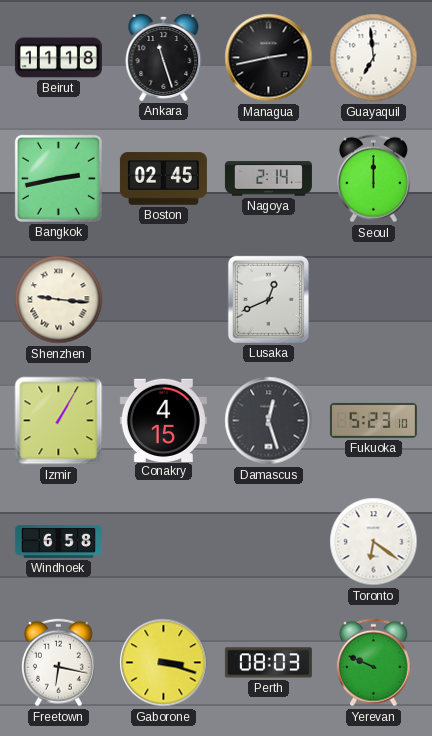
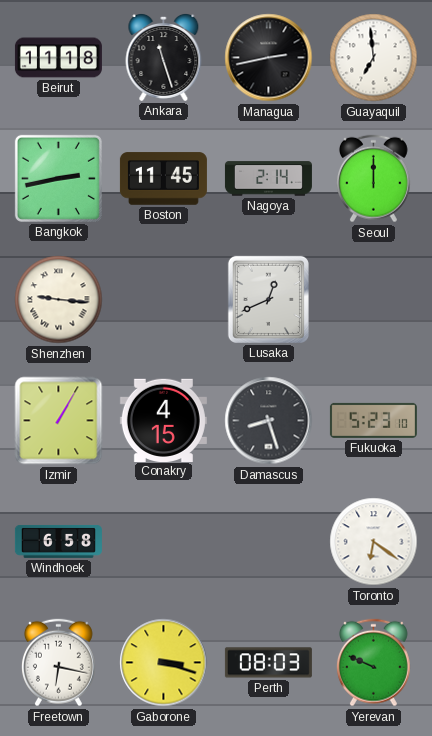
Boston: 02:45 -> 11:45 (163, 179)
Damascus: 12:27 -> 8:27 (269, 421)
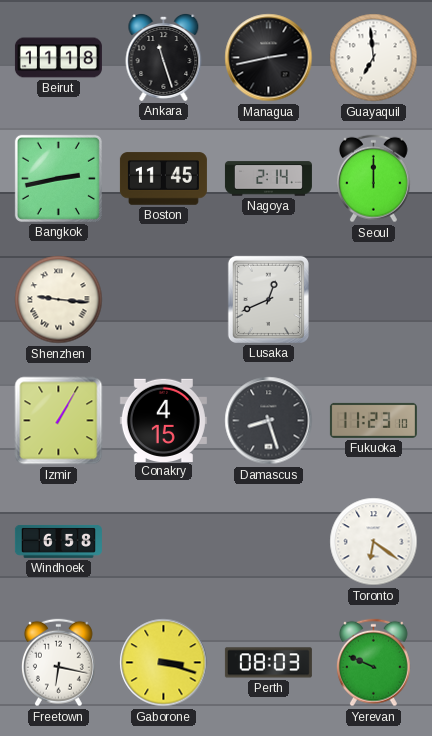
Fukuoka: 5:23 -> 11:23 (373, 420)
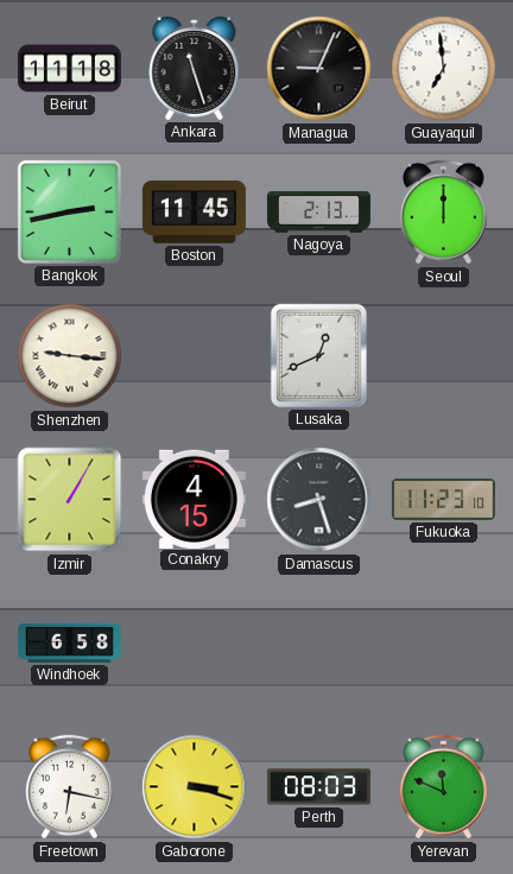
Managua: 2:43 -> 9:04 (319, 69)
Nagoya: 2:14 -> 2:13 (318, 213)
Toronto: 6:21 -> none (374, 542)
Yerevan: 9:49 -> 11:49 (443, 787)
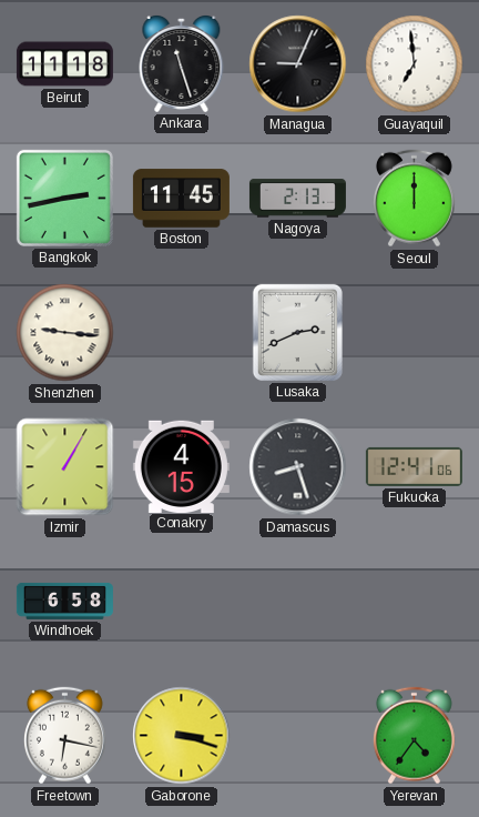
Lusaka: 12:41 -> 2:41 (297, 332)
Fukuoka: 11:23 -> 12:41 (414, 466)
Perth: 08:03 -> none (318, 787)
Yerevan: 11:49 -> 4:36 (414, 736)
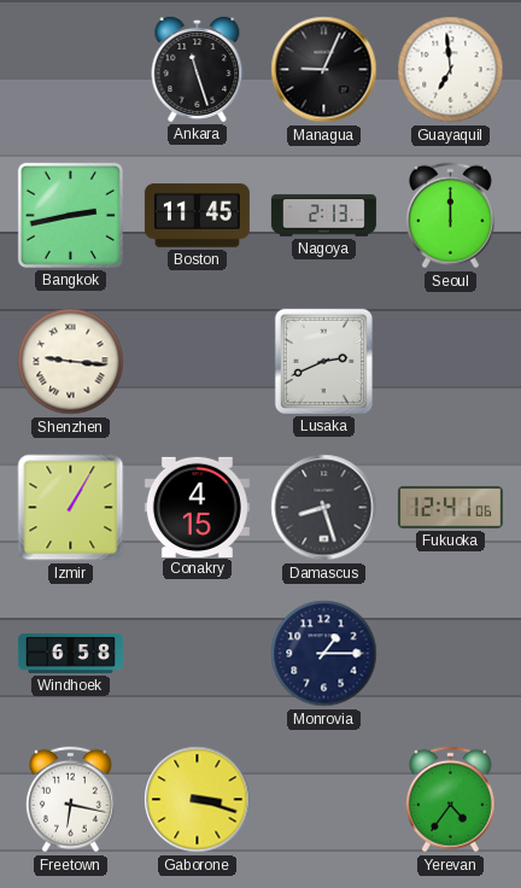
Beirut: 11:18 -> none (64, 64)
Monrovia: none -> 1:15 (324, 654)
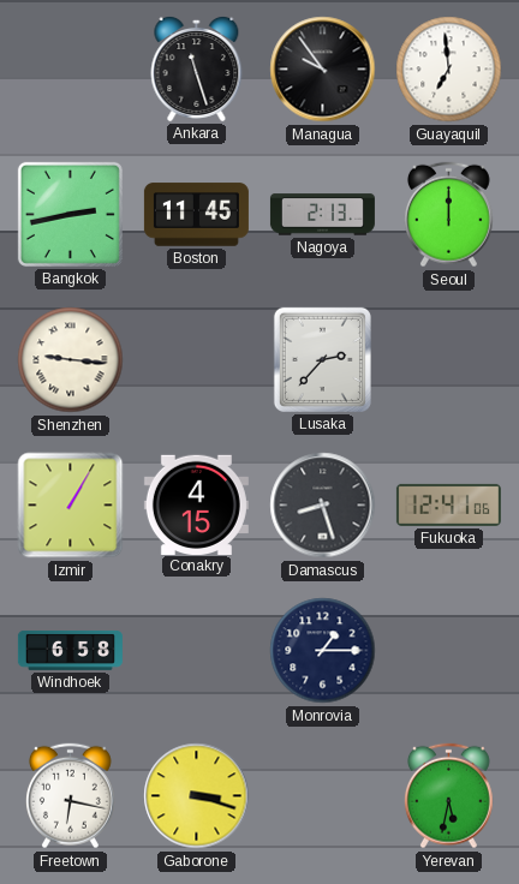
Managua: 9:04 -> 9:54 (323, 70)
Lusaka: 2:41 -> 2:37 (322, 359)
Yerevan: 4:36 -> 5:32 (448, 796)
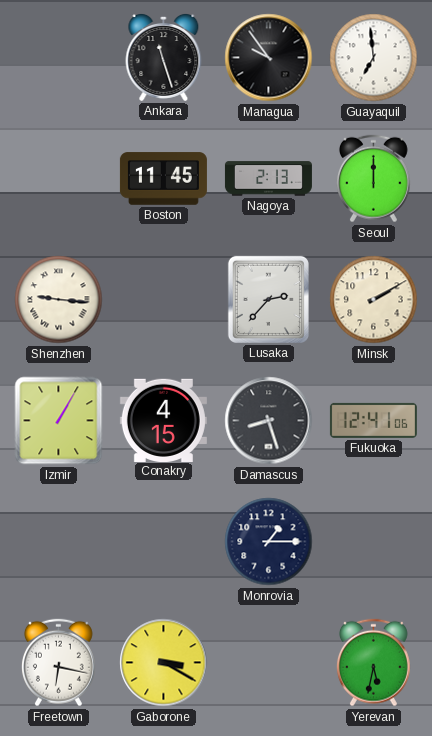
Bangkok: 2:43 -> none (70, 214)
Minsk: none -> 2:10 (374, 300)
Windhoek: 6:58 -> none (70, 650)
Gaborone: 3:18 -> 3:20 (164, 663)
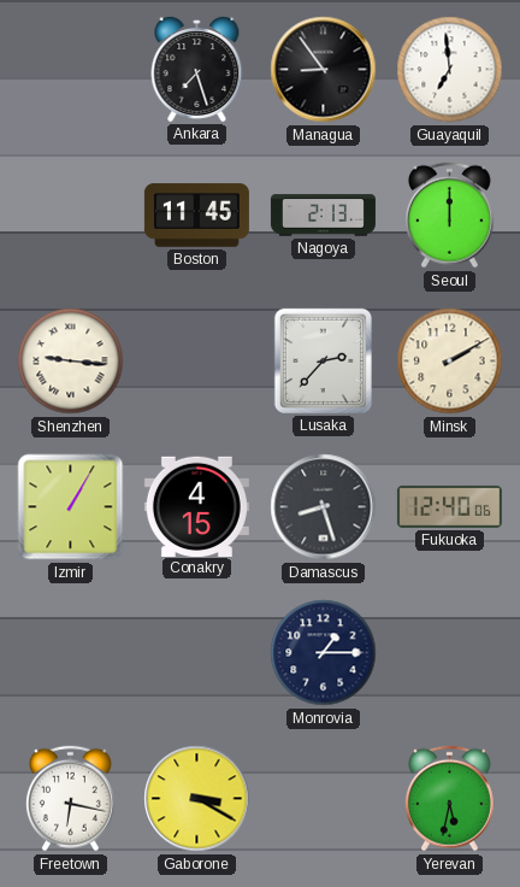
Ankara: 11:27 -> 7:27 (197, 69)
Managua: 9:54 -> 8:54 (324, 70)
Fukuoka: 12:41 -> 12:40 (449, 506)
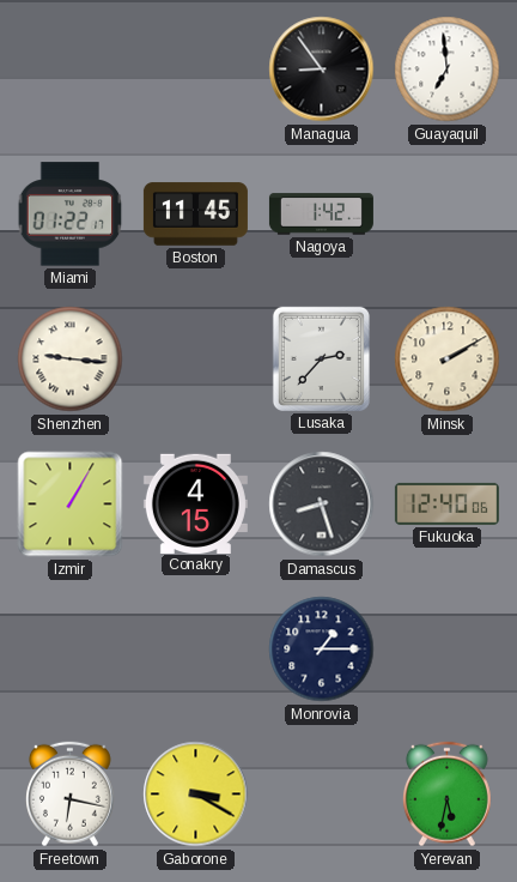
Ankara: 7:27 -> none (197, 69)
Miami: none -> 01:22 (71, 215)
Nagoya: 2:13 -> 1:42 (321, 215)
Seoul: 12:00 -> none (449, 216)
